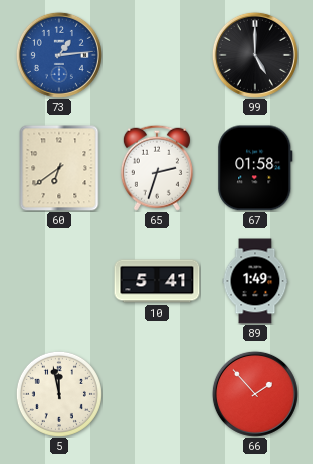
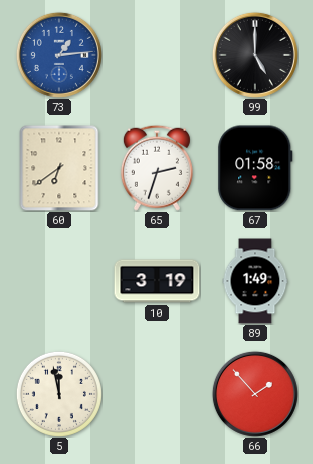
10: 5:41 -> 3:19 (157, 281)
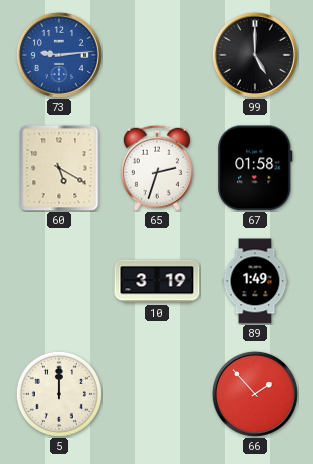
73: 1:14 -> 9:14 (59, 55)
60: 6:39 -> 5:20 (59, 168)
5: 11:58 -> 12:00 (59, 394)
